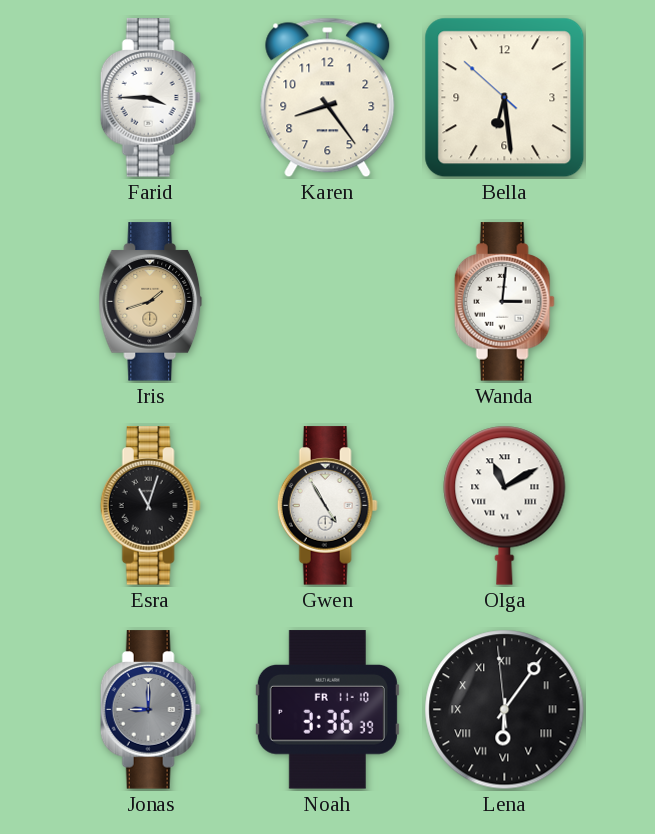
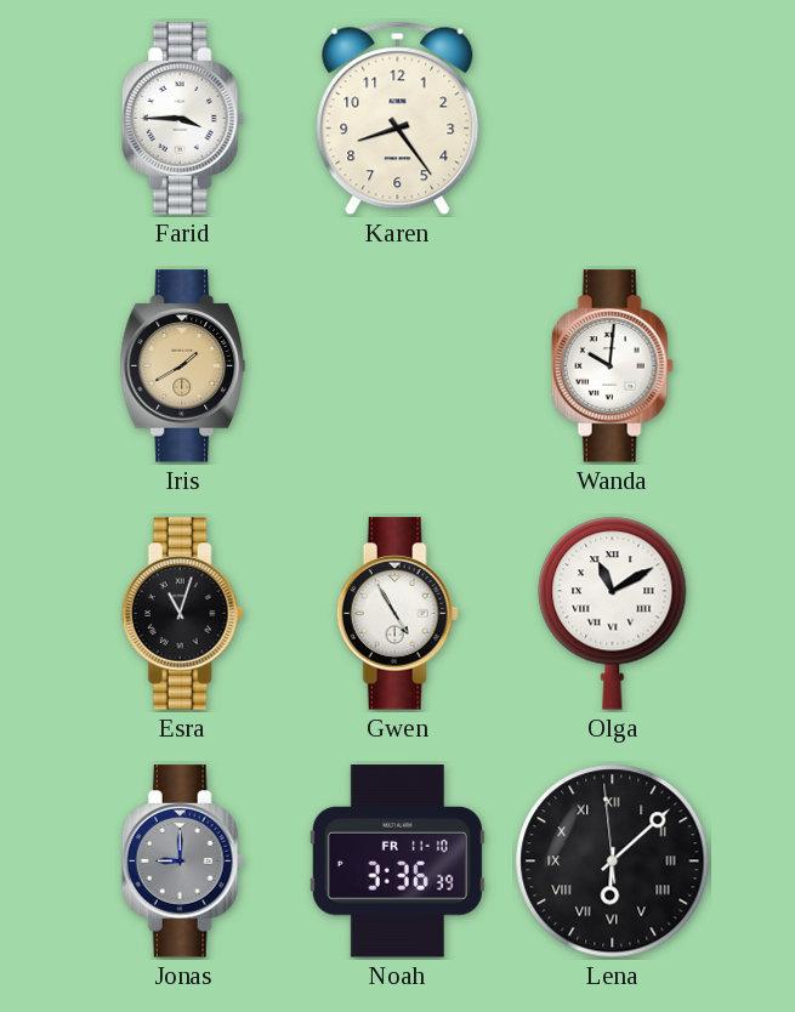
Bella: 6:28 -> none (505, 98)
Iris: 1:42 -> 1:40 (183, 366)
Wanda: 3:01 -> 10:01 (612, 366)
Lena: 6:05 -> 6:07 (613, 862)
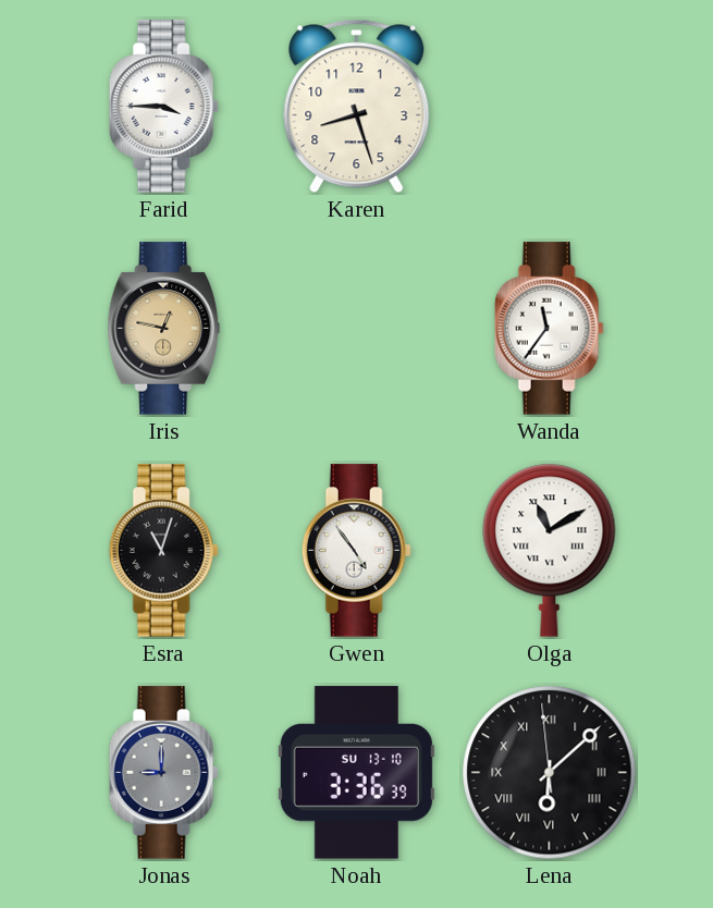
Karen: 8:24 -> 8:27 (357, 107)
Iris: 1:40 -> 12:47 (164, 329)
Wanda: 10:01 -> 11:36 (549, 329)
Gwen: 4:55 -> 4:54 (356, 551)
Noah date: FR 11-10 -> SU 13-10 (356, 773)
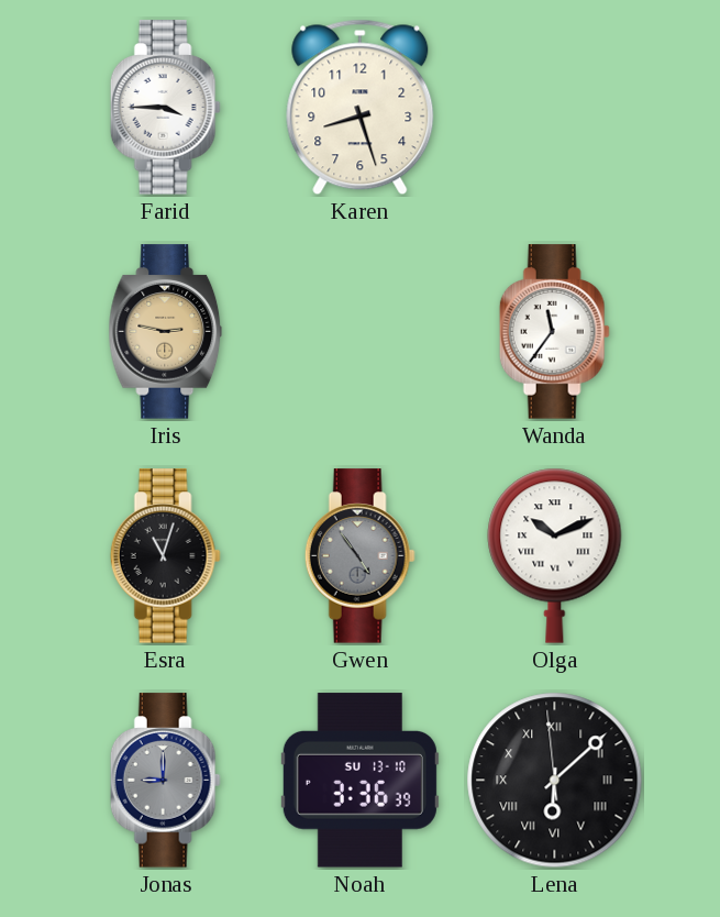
Iris: 12:47 -> 2:47 (166, 332)
Gwen dial: white -> grey (359, 556)
Olga: 11:10 -> 10:11 (555, 555)
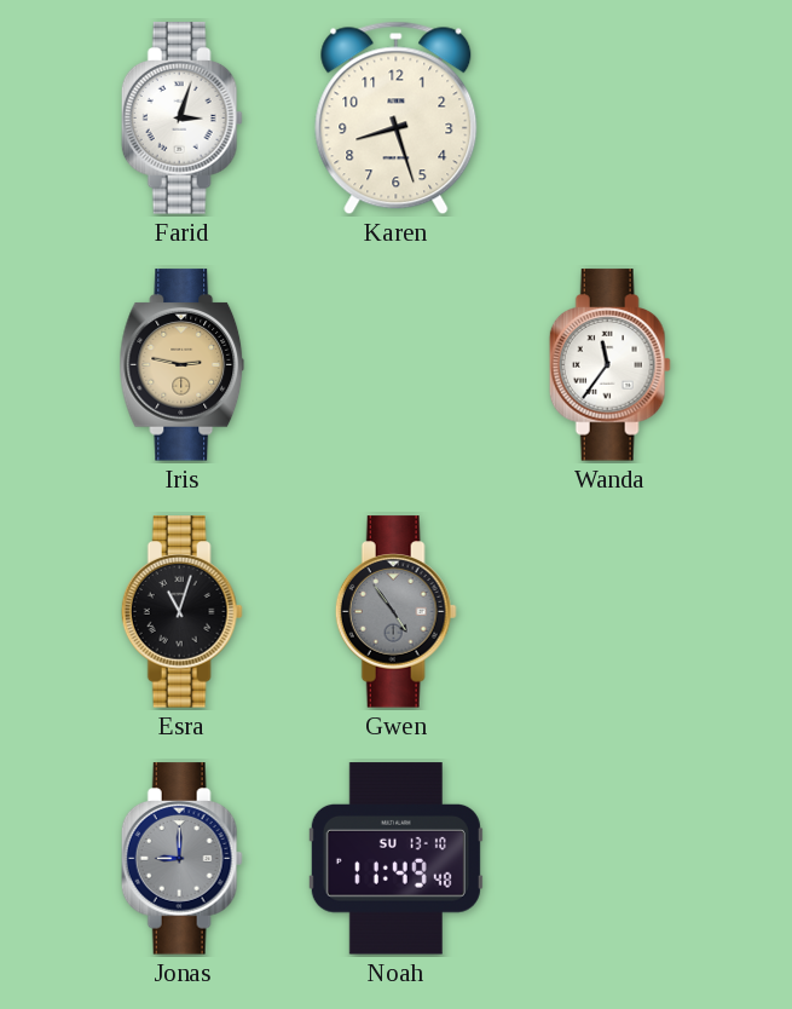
Farid: 3:45 -> 3:03 (181, 119)
Olga: 10:11 -> none (555, 555)
Noah: 3:36 -> 11:49 (395, 859)
Lena: 6:07 -> none (555, 781)
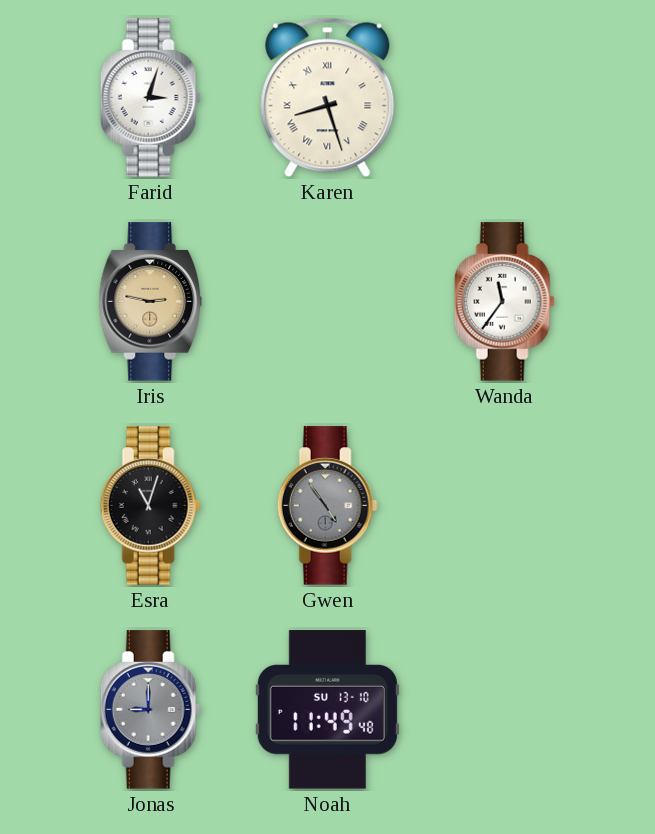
Karen numerals: Arabic -> Roman (328, 98)
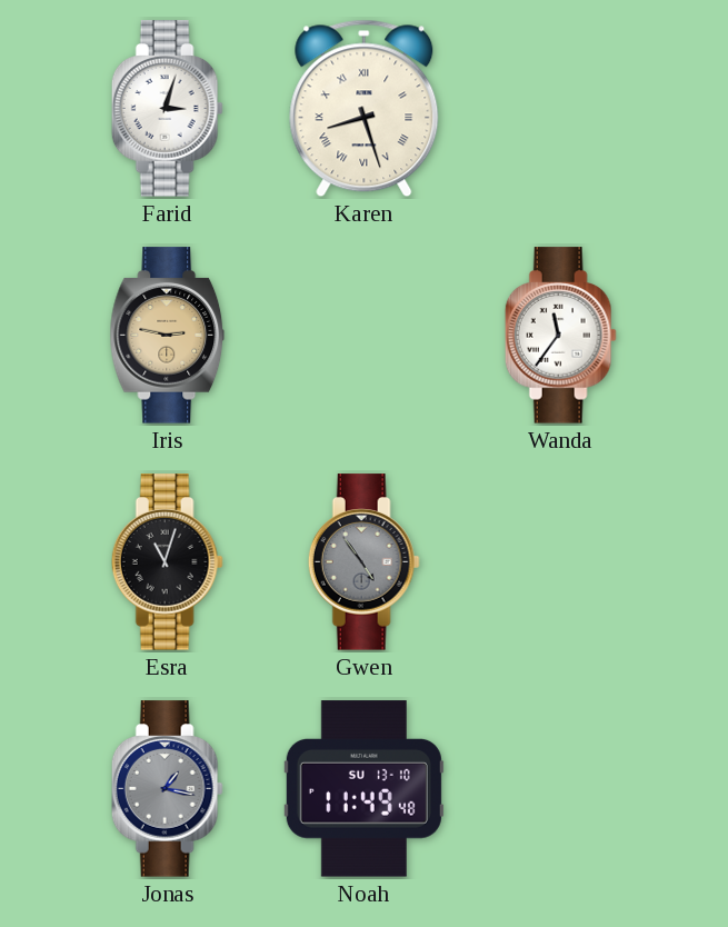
Jonas: 9:00 -> 1:17 (167, 789)
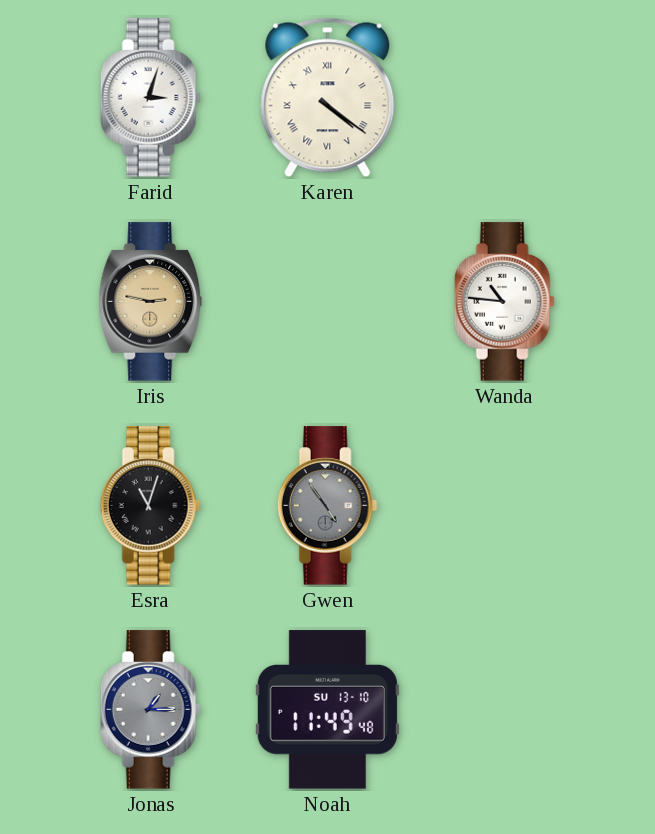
Karen: 8:27 -> 4:21 (328, 98)
Wanda: 11:36 -> 10:46 (504, 302)
Jonas: 1:17 -> 1:15 (150, 710)
